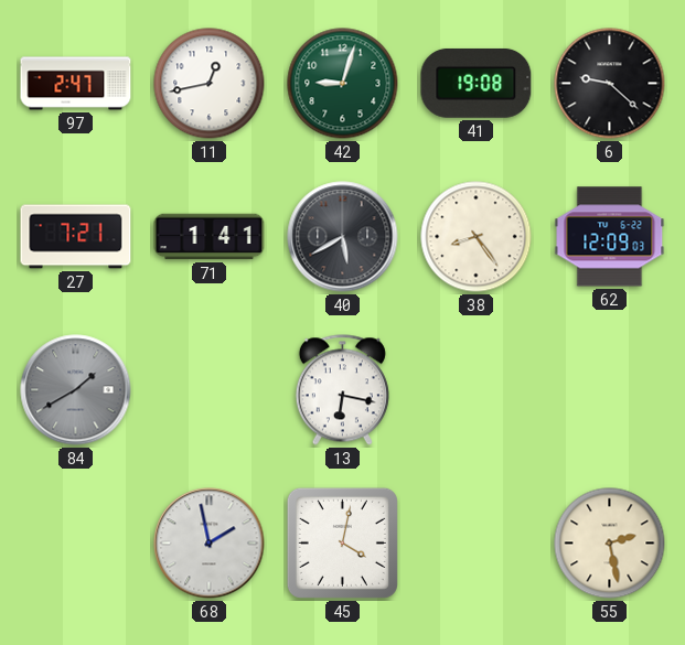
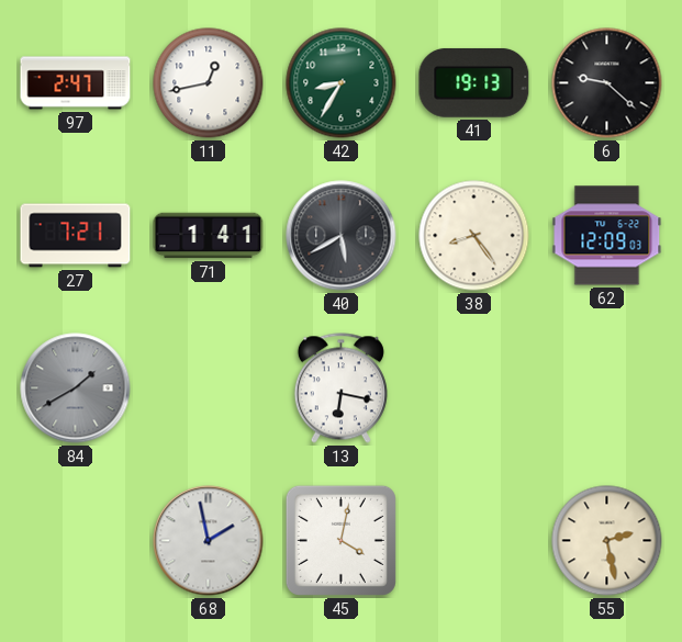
42: 9:03 -> 8:35 (342, 83)
41: 19:08 -> 19:13 (474, 83)
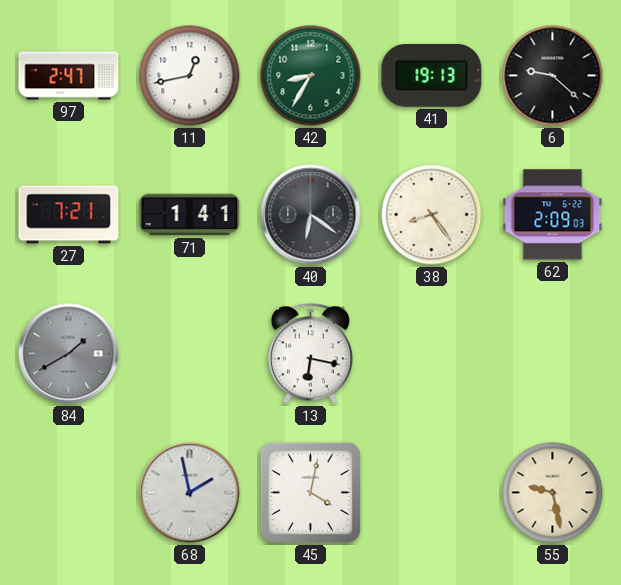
40: 5:40 -> 6:21 (311, 215)
62: 12:09 -> 2:09 (553, 215)
55: 2:28 -> 9:28 (553, 493)
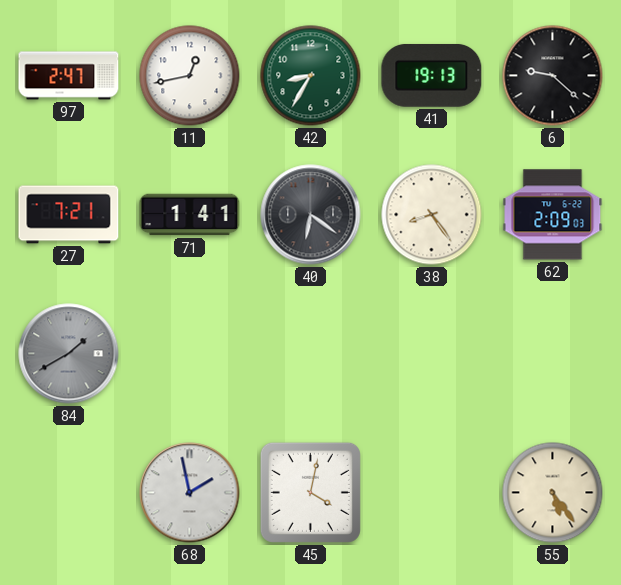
13: 6:17 -> none (310, 354)
55: 9:28 -> 5:24 (553, 493)
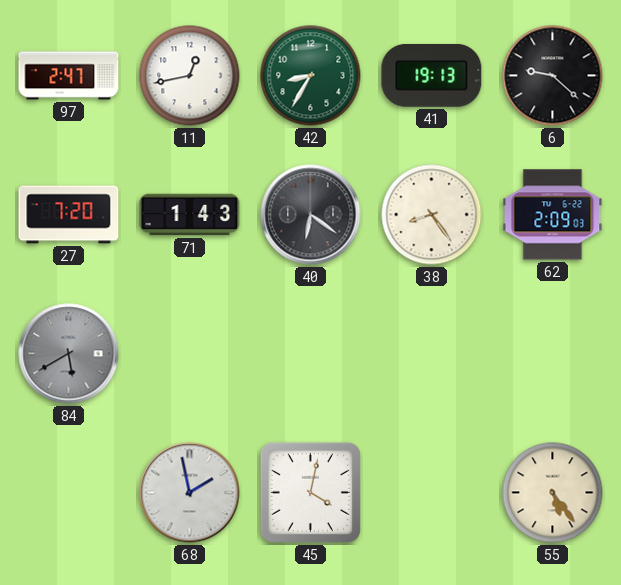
27: 7:21 -> 7:20 (69, 215)
71: 1:41 -> 1:43 (190, 215)
84: 1:40 -> 5:40 (69, 354)
